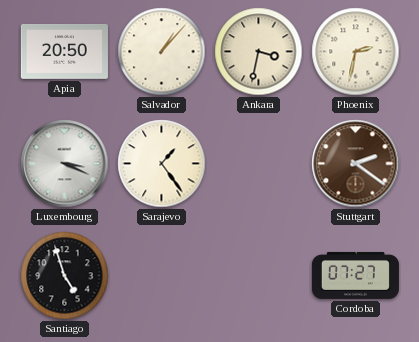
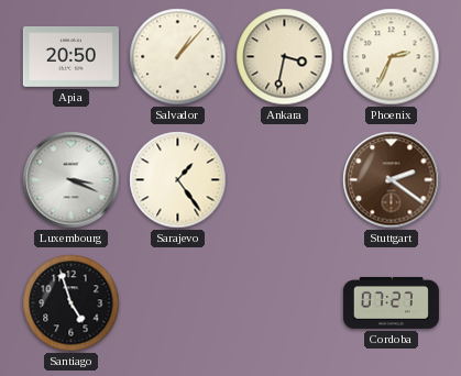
Phoenix: 2:32 -> 2:34 (392, 57)
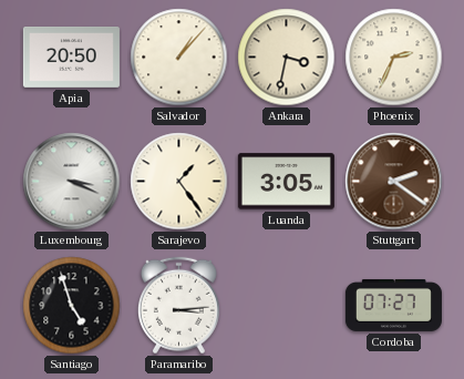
Luanda: none -> 3:05 (286, 182)
Paramaribo: none -> 3:14 (178, 306)
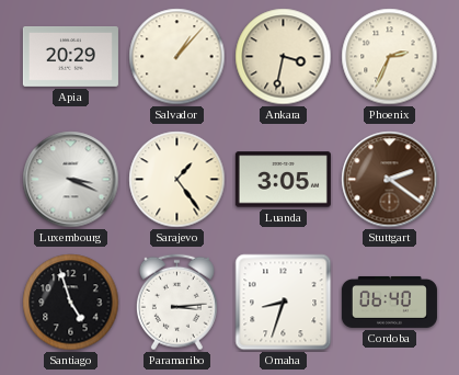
Apia: 20:50 -> 20:29 (70, 57)
Omaha: none -> 8:33 (284, 303)
Cordoba: 07:27 -> 06:40 (389, 302)
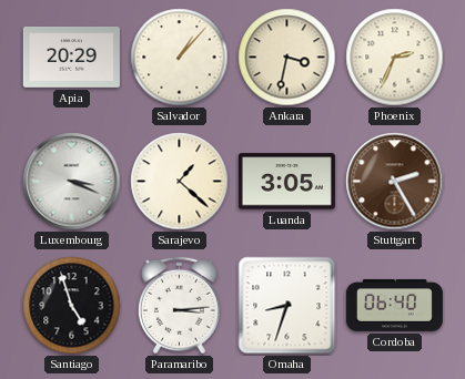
Sarajevo: 1:24 -> 1:22 (180, 182)
Stuttgart: 2:21 -> 2:25 (395, 182)
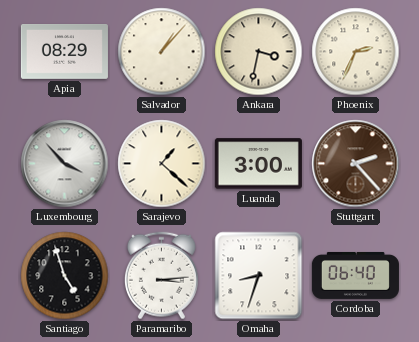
Apia: 20:29 -> 08:29 (64, 52)
Luxembourg: 3:19 -> 3:53 (65, 164)
Luanda: 3:05 -> 3:00 (258, 164)
Stuttgart: 2:25 -> 2:23 (356, 164)
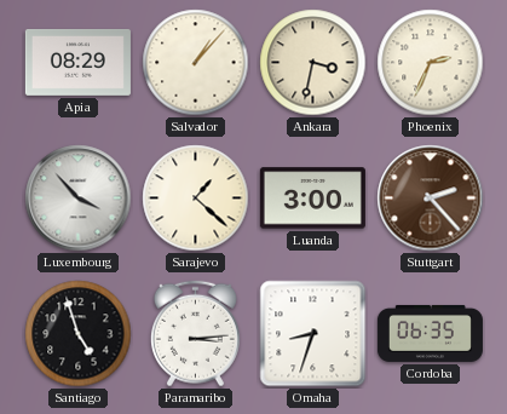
Cordoba: 06:40 -> 06:35 (430, 333)
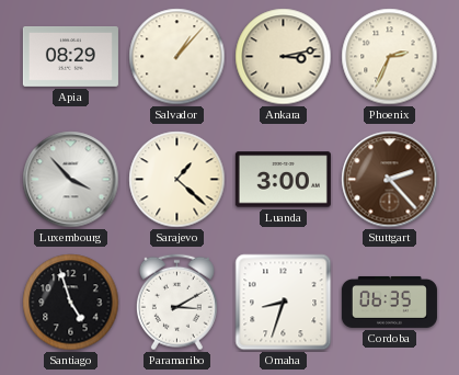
Ankara: 3:32 -> 3:13 (284, 57)
Paramaribo: 3:14 -> 3:10 (176, 303)
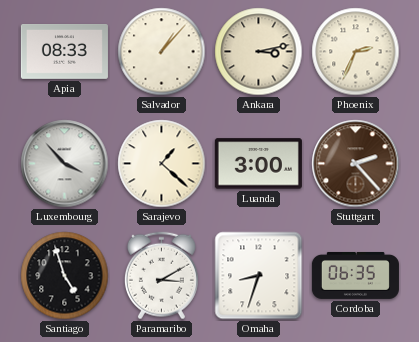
Apia: 08:29 -> 08:33 (64, 52)
